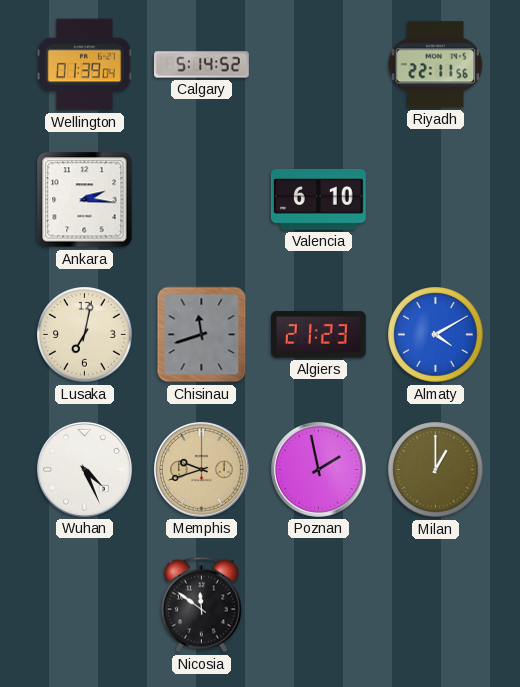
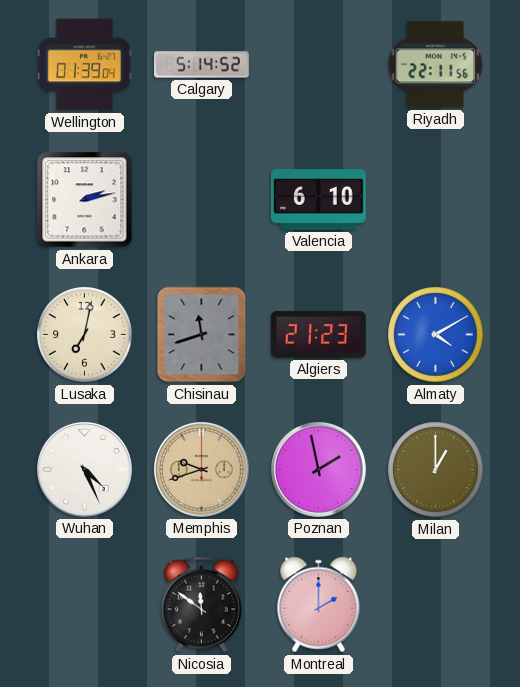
Ankara: 2:16 -> 2:13 (85, 200)
Montreal: none -> 2:00 (319, 605)
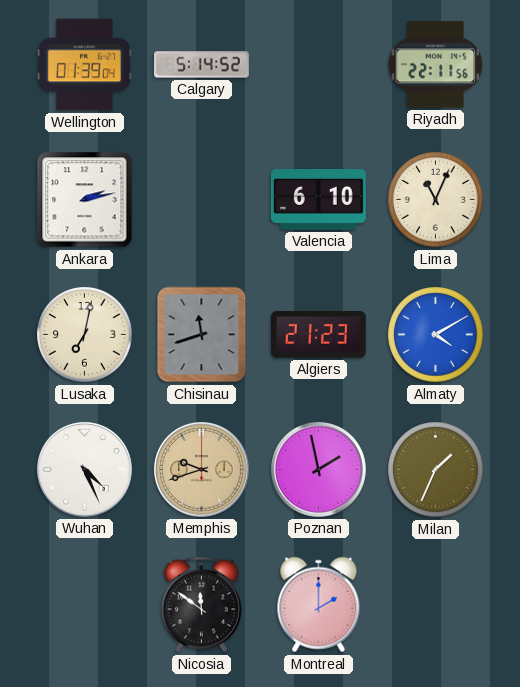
Lima: none -> 11:04 (436, 200)
Milan: 1:00 -> 1:34 (436, 470)
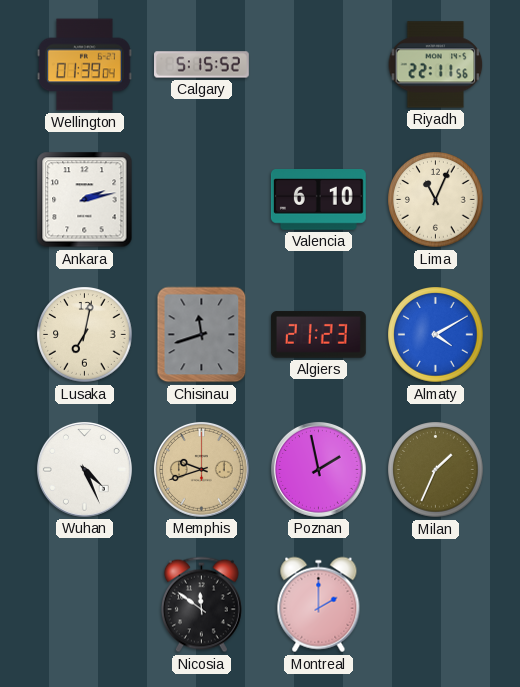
Calgary: 5:14 -> 5:15 (202, 65)
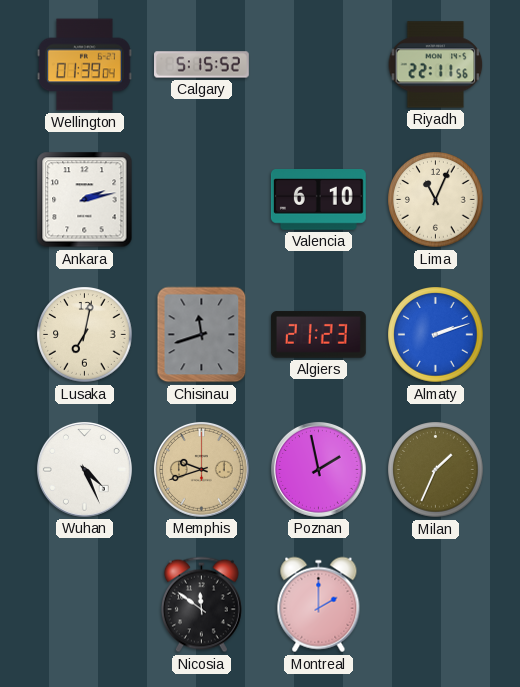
Almaty: 4:10 -> 2:12 (436, 335)
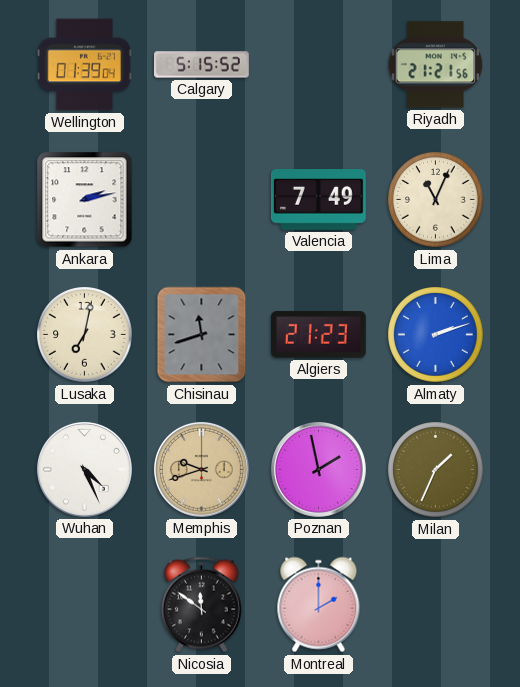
Riyadh: 22:11 -> 21:21 (436, 65)
Valencia: 6:10 -> 7:49 (318, 200)
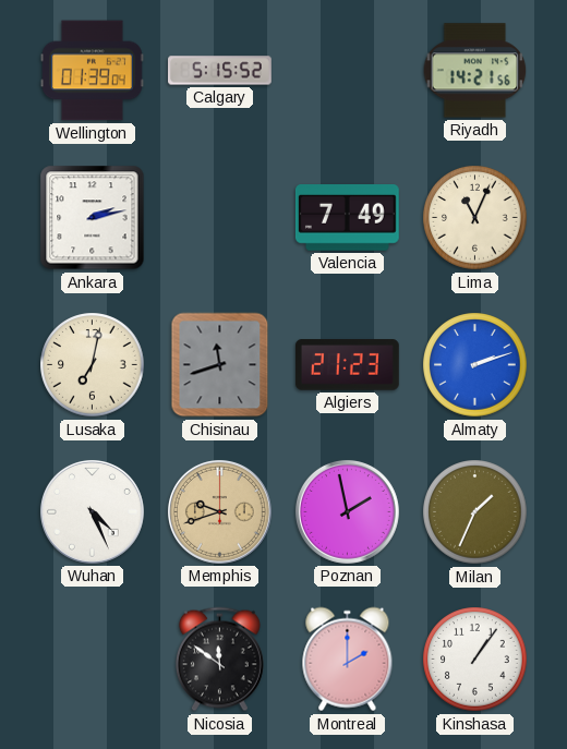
Riyadh: 21:21 -> 14:21 (475, 71)
Kinshasa: none -> 1:06 (475, 660)
